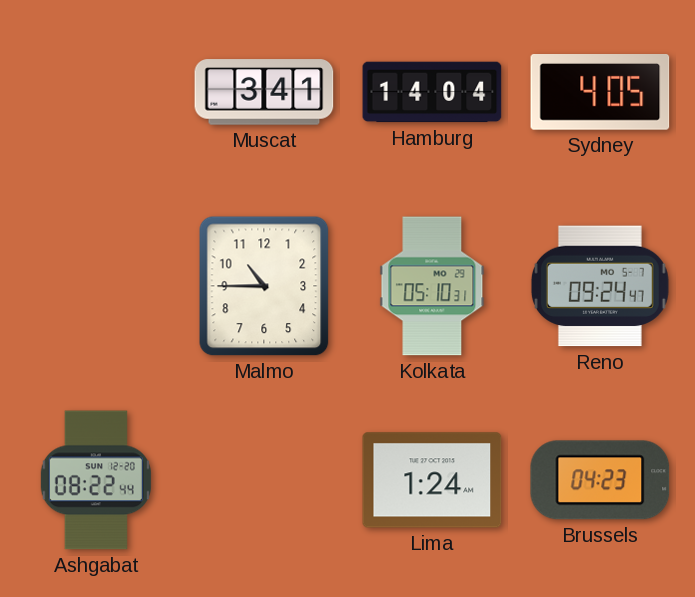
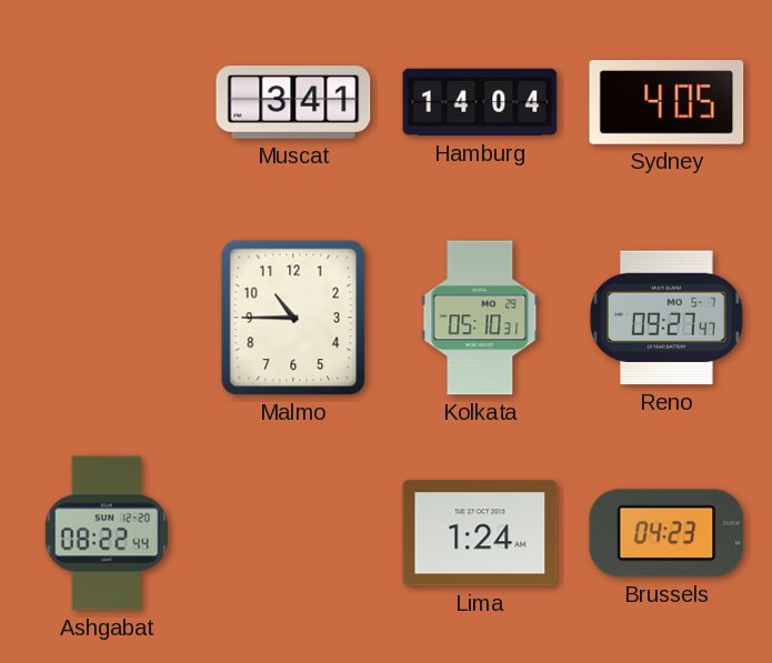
Reno: 09:24 -> 09:27 (666, 318)
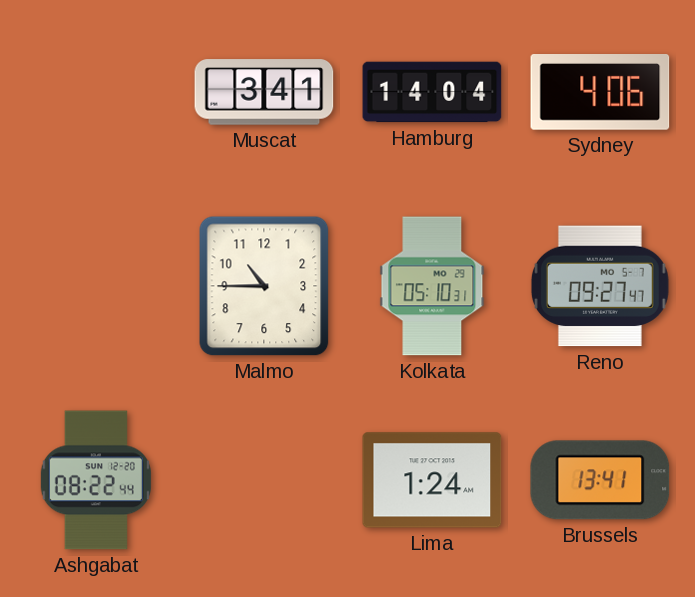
Sydney: 4:05 -> 4:06 (600, 93)
Brussels: 04:23 -> 13:41 (600, 480)
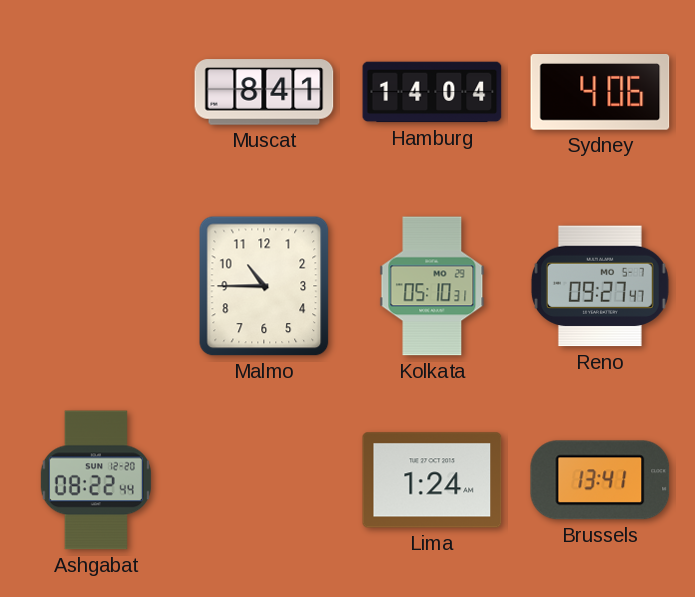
Muscat: 3:41 -> 8:41 (264, 92)
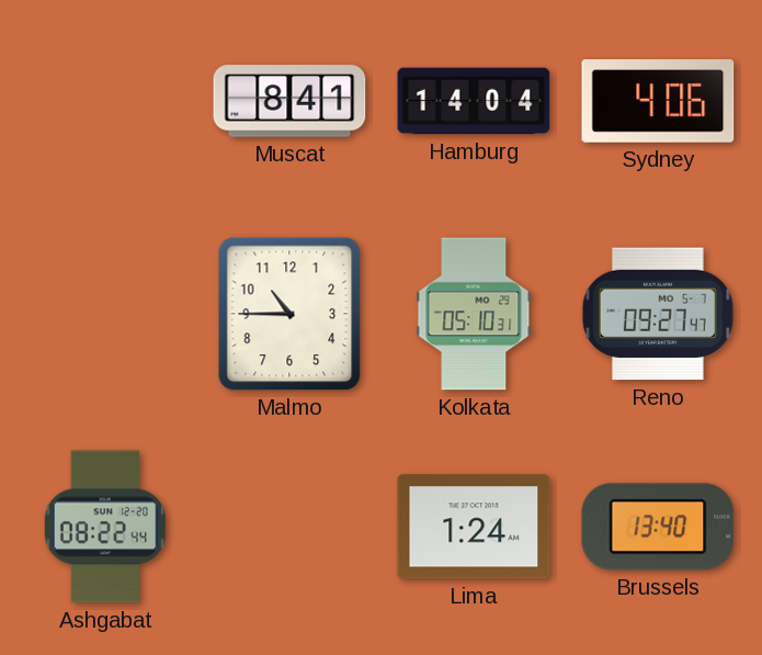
Brussels: 13:41 -> 13:40 (658, 527)
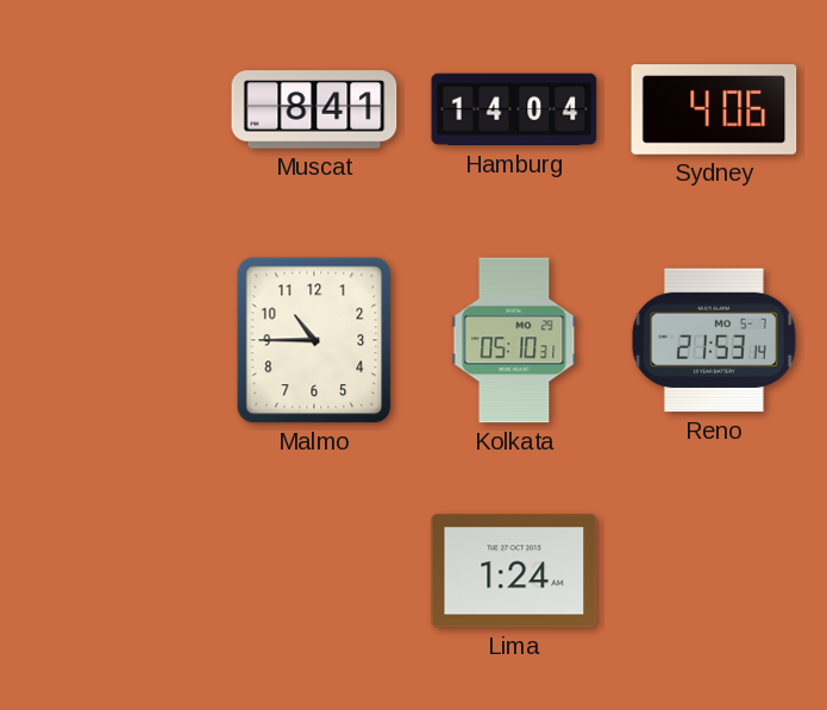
Reno: 09:27 -> 21:53 (714, 340)
Ashgabat: 08:22 -> none (105, 527)
Brussels: 13:40 -> none (658, 527)
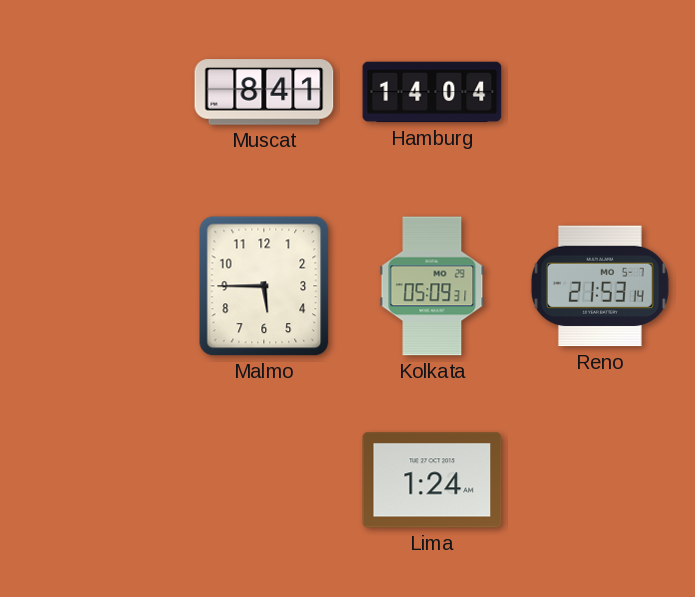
Sydney: 4:06 -> none (714, 111)
Malmo: 10:45 -> 5:45 (264, 286)
Kolkata: 05:10 -> 05:09 (432, 286)
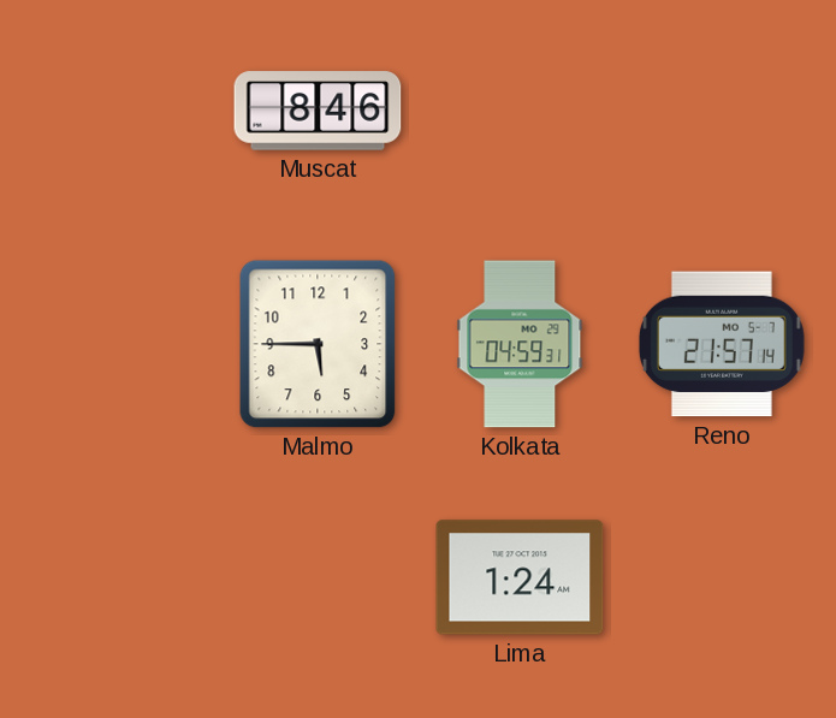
Muscat: 8:41 -> 8:46 (318, 111)
Hamburg: 14:04 -> none (432, 92)
Kolkata: 05:09 -> 04:59 (520, 344)
Reno: 21:53 -> 21:57 (722, 344)
